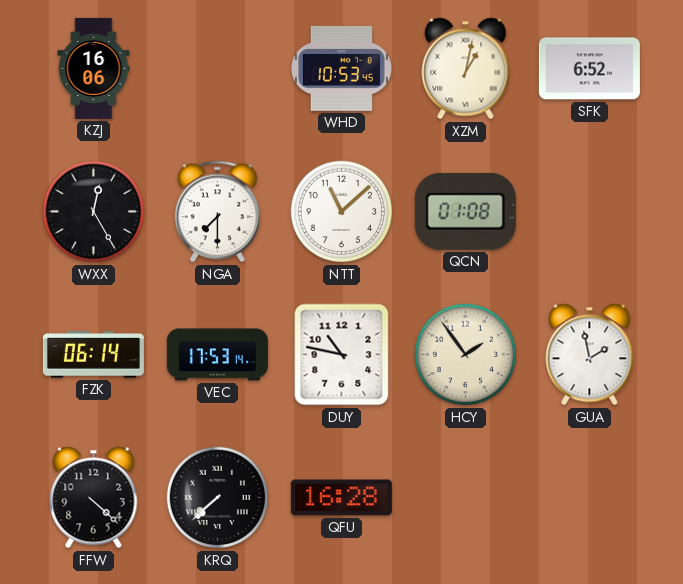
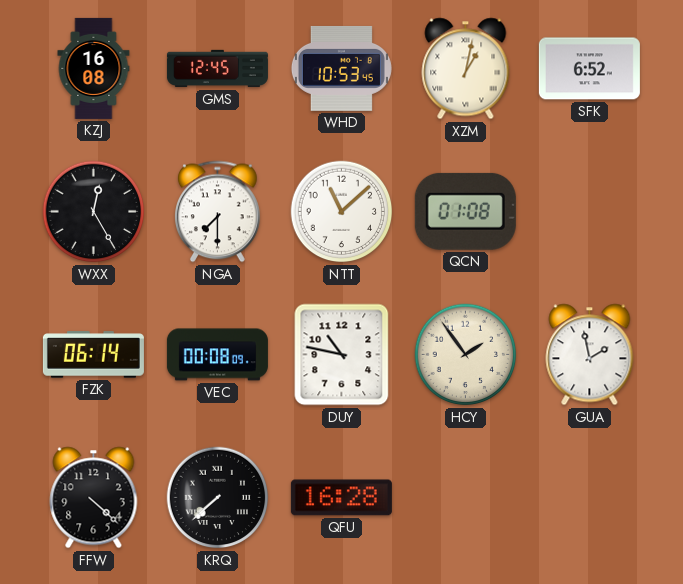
KZJ: 16:06 -> 16:08 (94, 68)
GMS: none -> 12:45 (217, 69)
VEC: 17:53 -> 00:08 (217, 355)
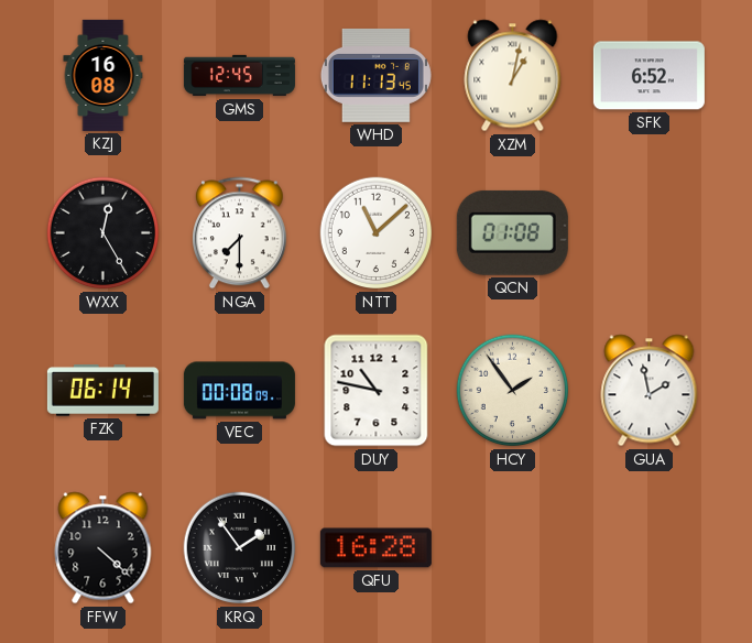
WHD: 10:53 -> 11:13 (375, 75)
KRQ: 7:38 -> 1:54 (240, 548)
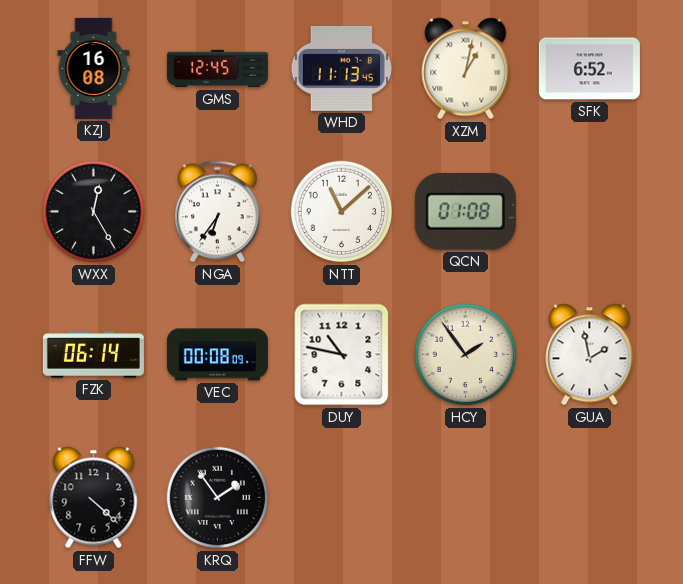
NGA: 7:30 -> 6:36 (218, 212)
QFU: 16:28 -> none (375, 548)
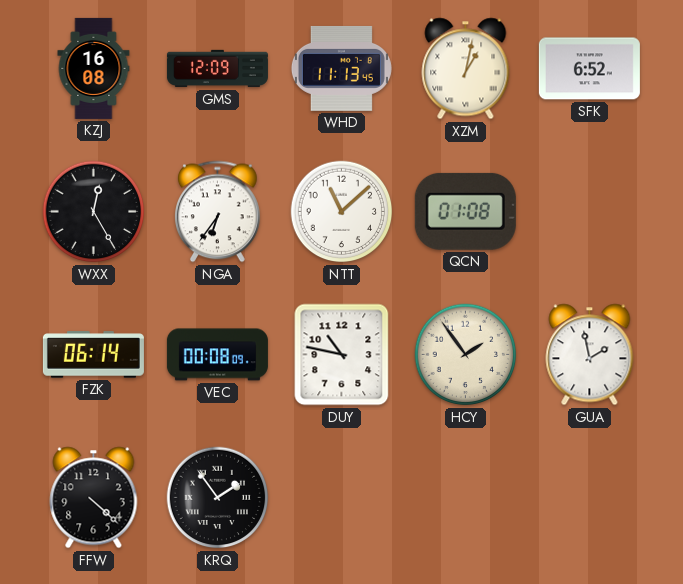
GMS: 12:45 -> 12:09 (217, 69)
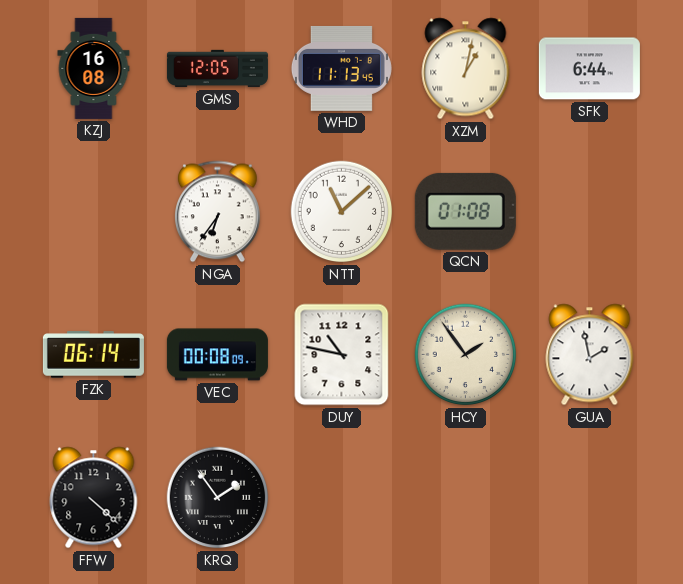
GMS: 12:09 -> 12:05 (217, 69)
SFK: 6:52 -> 6:44 (589, 69)
WXX: 12:25 -> none (94, 212)
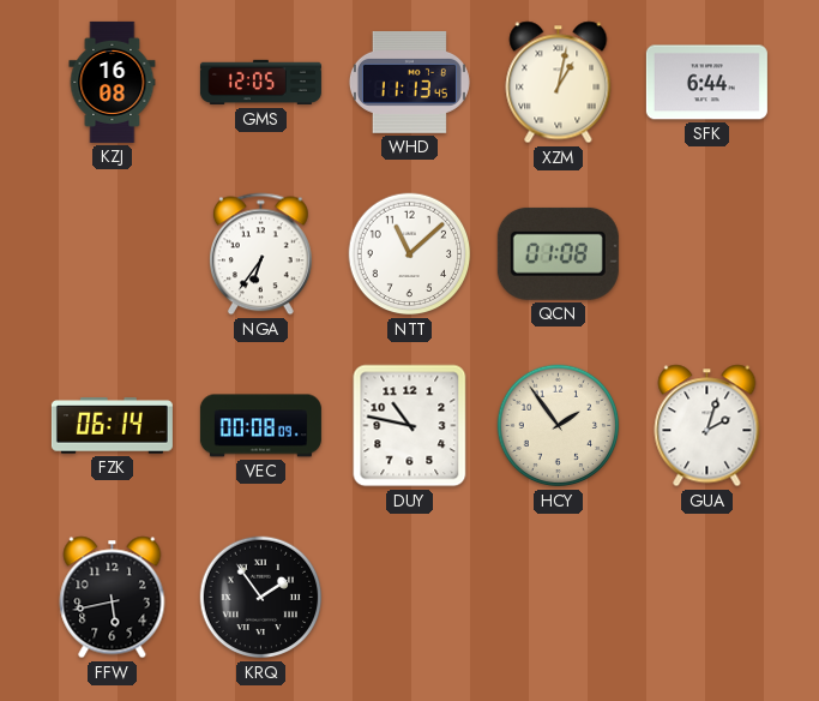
GUA: 1:58 -> 2:03 (707, 426)
FFW: 4:22 -> 5:43 (113, 598)
